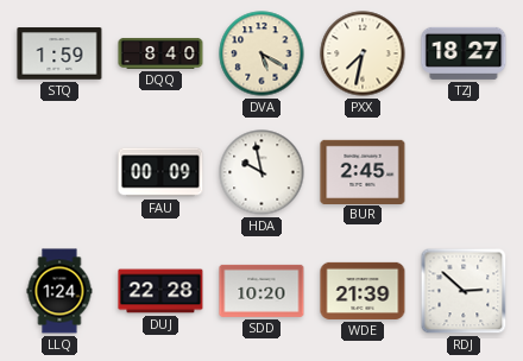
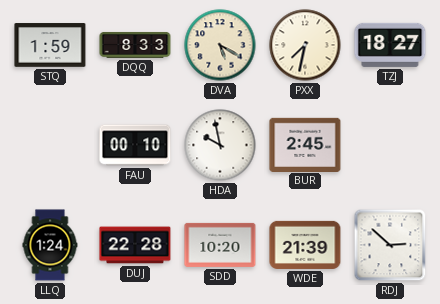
DQQ: 8:40 -> 8:33 (135, 45)
FAU: 00:09 -> 00:10 (135, 145)
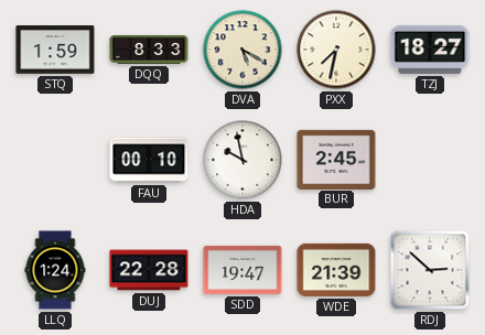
SDD: 10:20 -> 19:47 (242, 270)
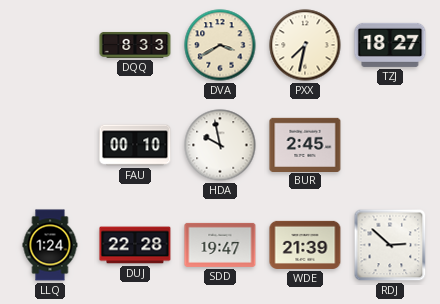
STQ: 1:59 -> none (55, 50)
DVA: 5:20 -> 3:40 (220, 45)
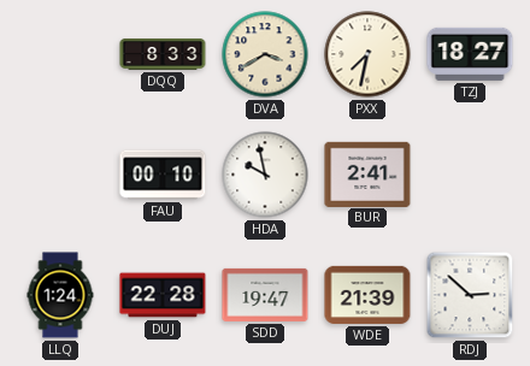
BUR: 2:45 -> 2:41 (367, 173)
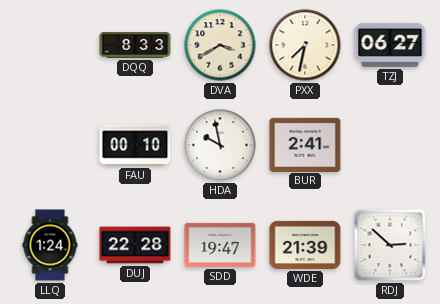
TZJ: 18:27 -> 06:27 (390, 45)
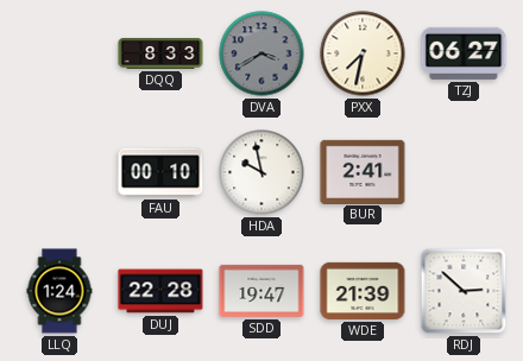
DVA dial: cream -> grey (261, 53)
